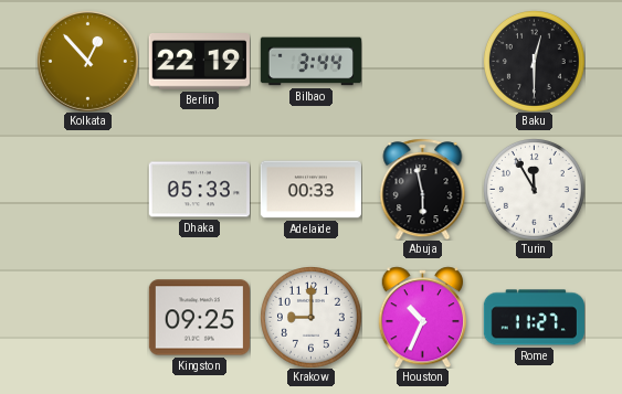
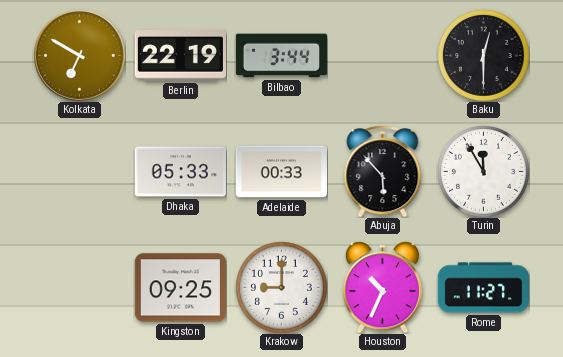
Kolkata: 12:53 -> 6:50 (79, 55)
Abuja: 5:58 -> 5:53 (383, 171)
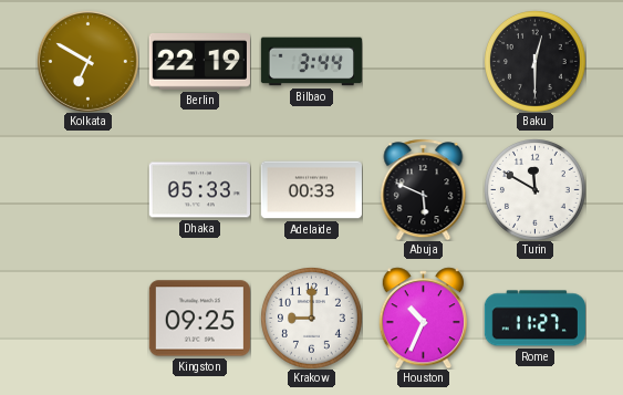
Abuja: 5:53 -> 5:49 (424, 189)
Turin: 11:55 -> 11:50 (536, 190)
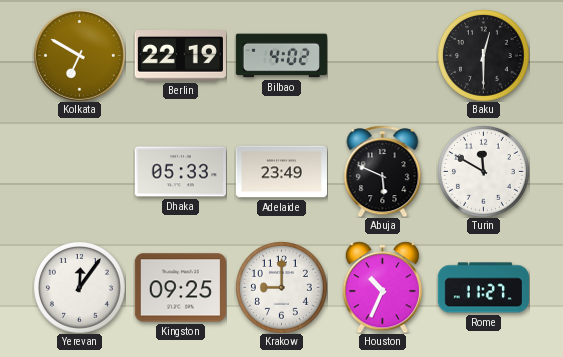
Bilbao: 3:44 -> 4:02 (281, 56)
Adelaide: 00:33 -> 23:49 (281, 172)
Yerevan: none -> 12:06 (80, 288)
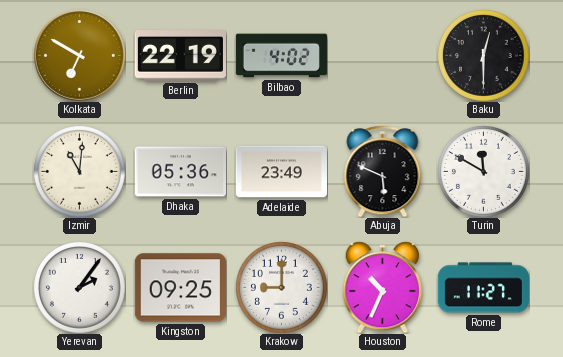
Izmir: none -> 11:01 (80, 172)
Dhaka: 05:33 -> 05:36 (180, 172)
Yerevan: 12:06 -> 2:06 (80, 288)
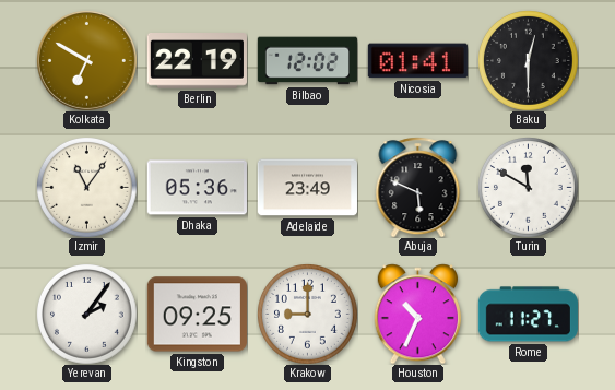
Bilbao: 4:02 -> 12:02 (307, 61)
Nicosia: none -> 01:41 (417, 61)
Izmir: 11:01 -> 11:06 (87, 188)
